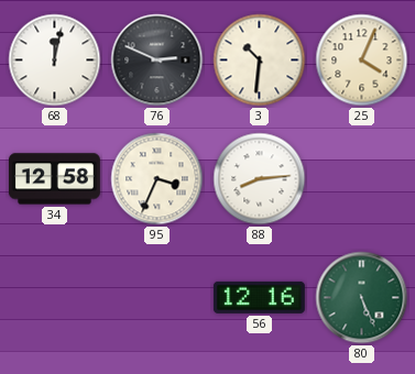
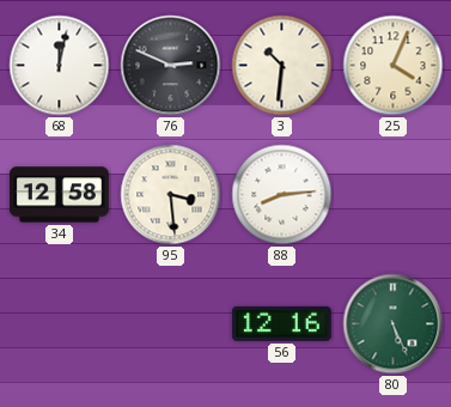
95: 3:34 -> 3:29 (171, 195)
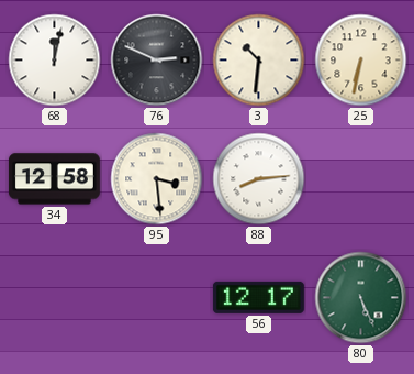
25: 4:04 -> 6:32 (361, 61)
56: 12:16 -> 12:17 (258, 297)
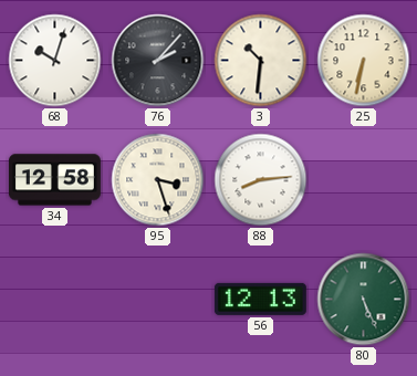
68: 12:02 -> 10:03 (55, 61)
76: 2:49 -> 2:07 (158, 61)
95: 3:29 -> 3:27 (158, 180)
56: 12:17 -> 12:13 (260, 299)
